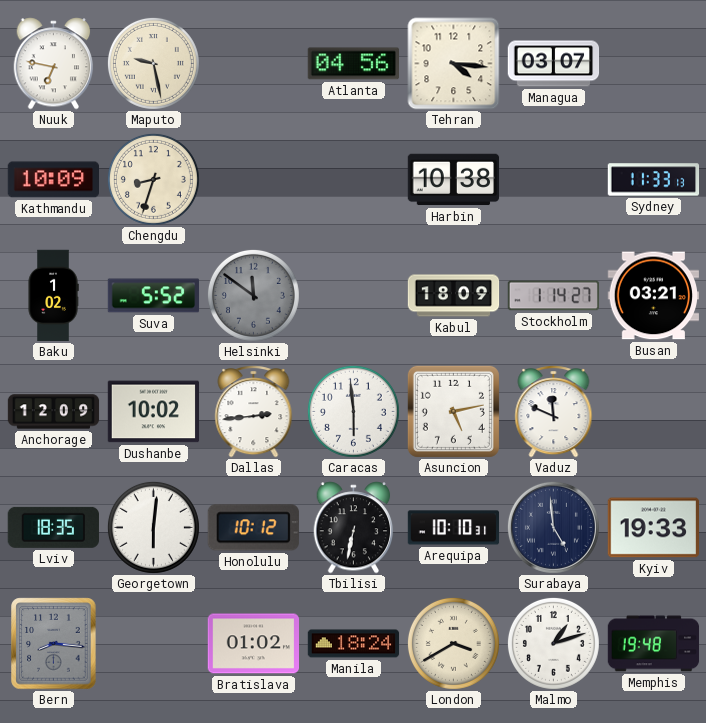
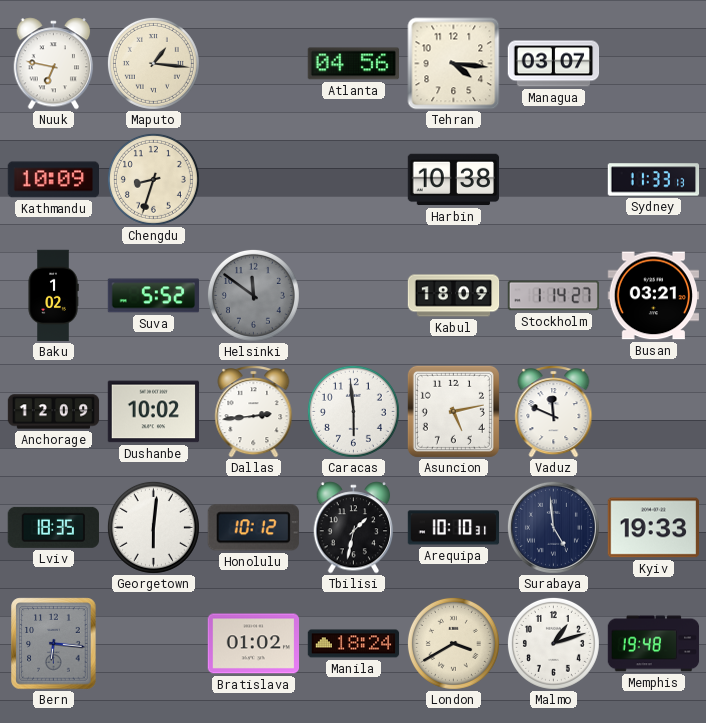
Maputo: 9:28 -> 1:16 (153, 63)
Tbilisi: 6:32 -> 1:32 (354, 528)
Bern: 8:16 -> 6:16 (54, 644)
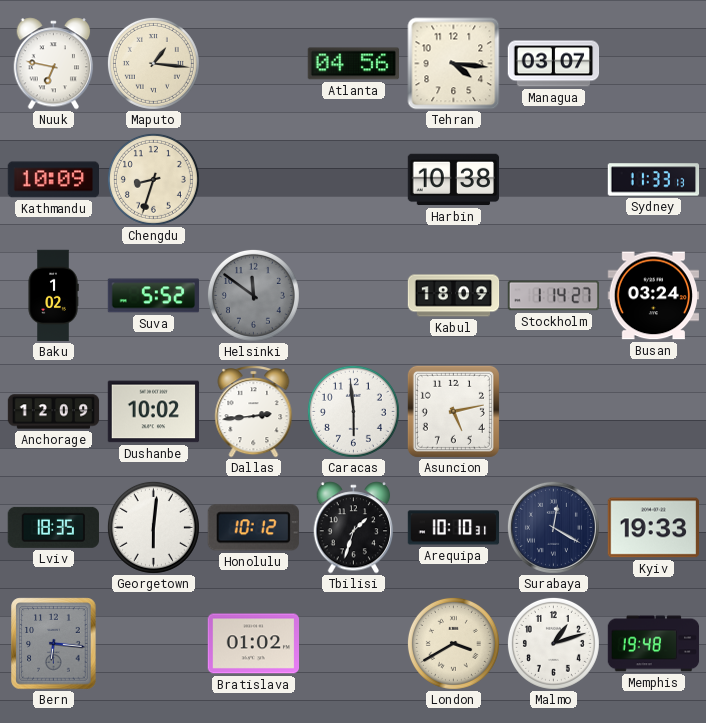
Busan: 03:21 -> 03:24 (653, 296)
Vaduz: 11:49 -> none (554, 412)
Tbilisi: 1:32 -> 1:33 (354, 528)
Surabaya: 4:59 -> 12:20 (553, 527)
Manila: 18:24 -> none (354, 644)
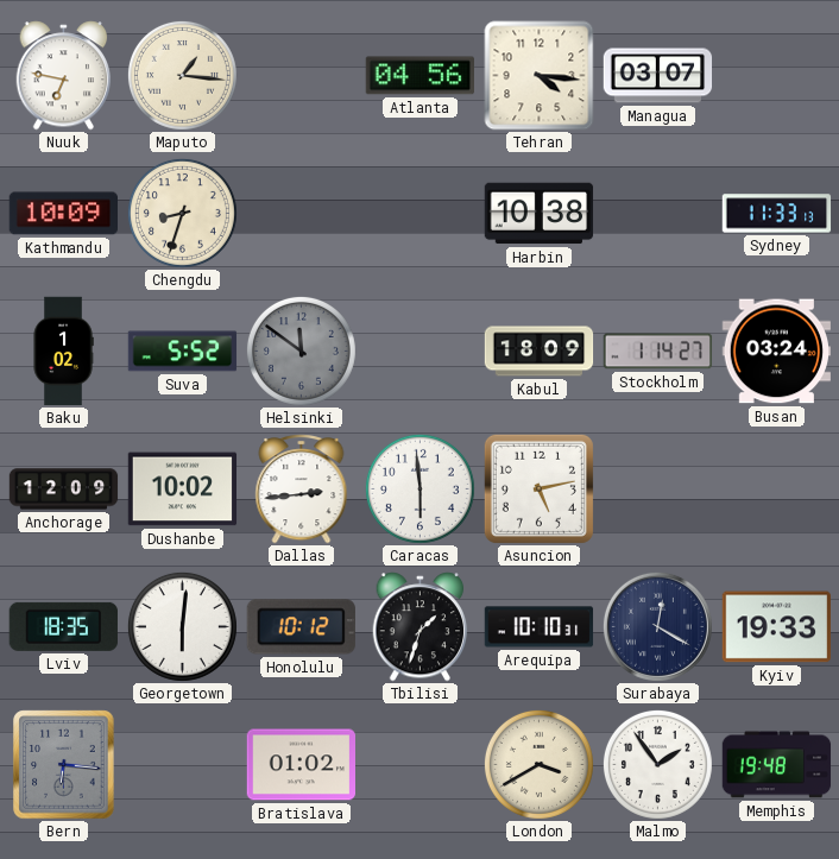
Malmo: 1:12 -> 1:54 (657, 764)
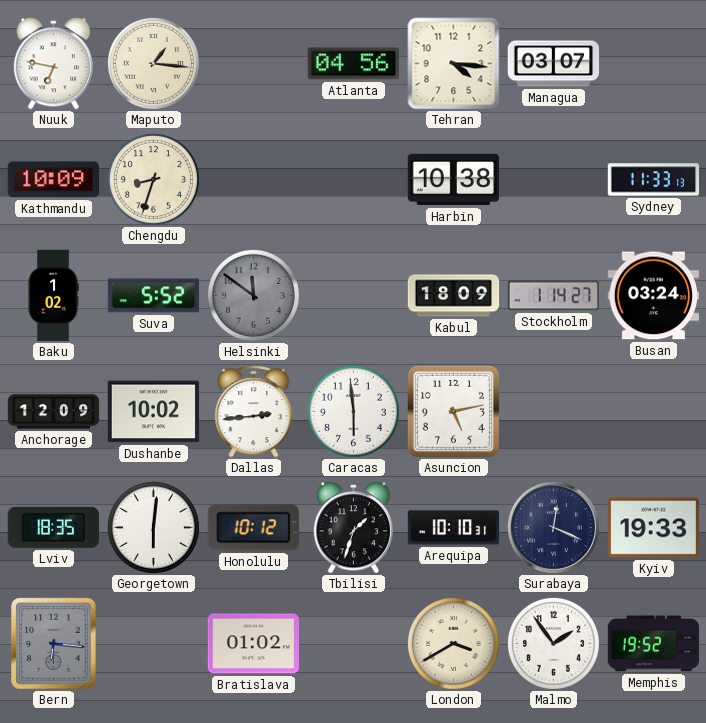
Surabaya: 12:20 -> 12:19 (553, 527)
Memphis: 19:48 -> 19:52 (654, 644)
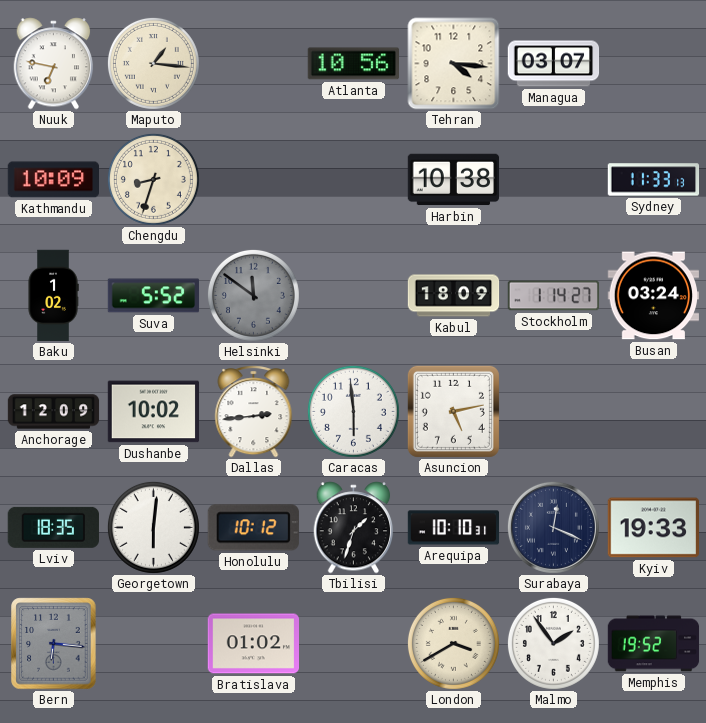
Atlanta: 04:56 -> 10:56 (353, 64)
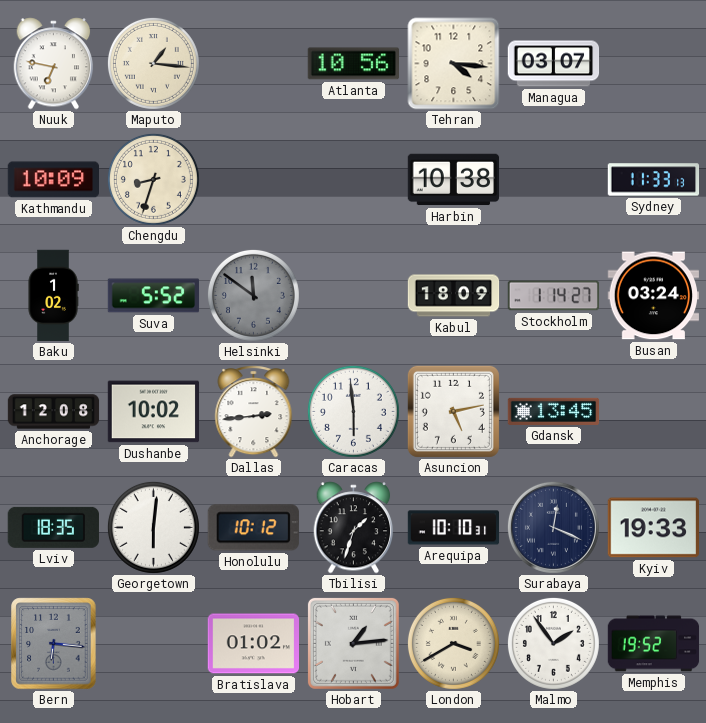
Anchorage: 12:09 -> 12:08 (54, 412)
Gdansk: none -> 13:45 (554, 411)
Hobart: none -> 1:14 (353, 643)
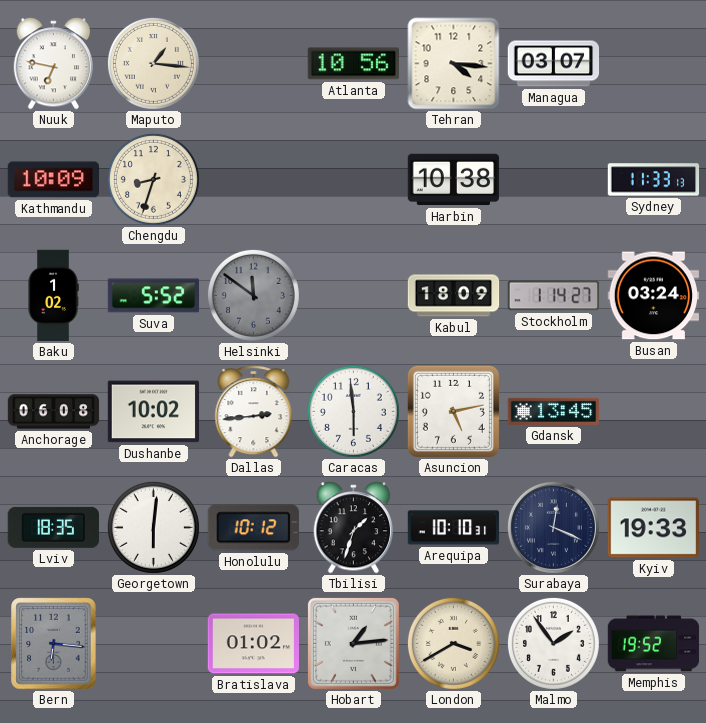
Anchorage: 12:08 -> 06:08 (54, 412)
